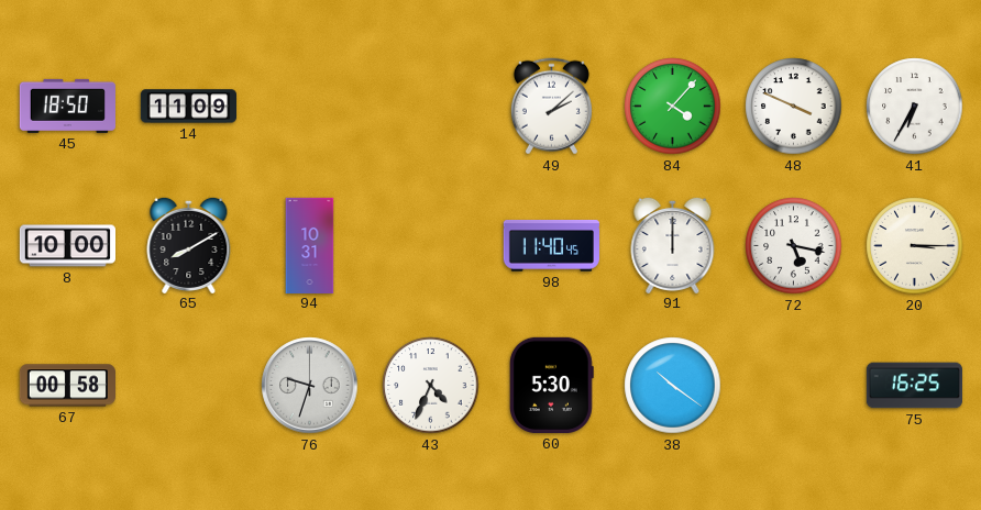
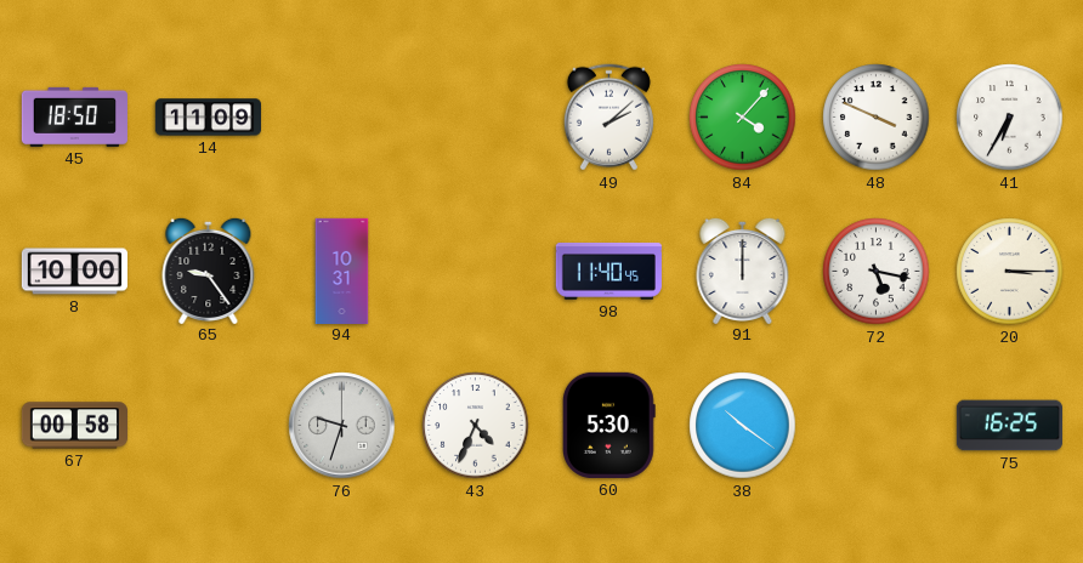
65: 8:10 -> 9:24 (209, 269)
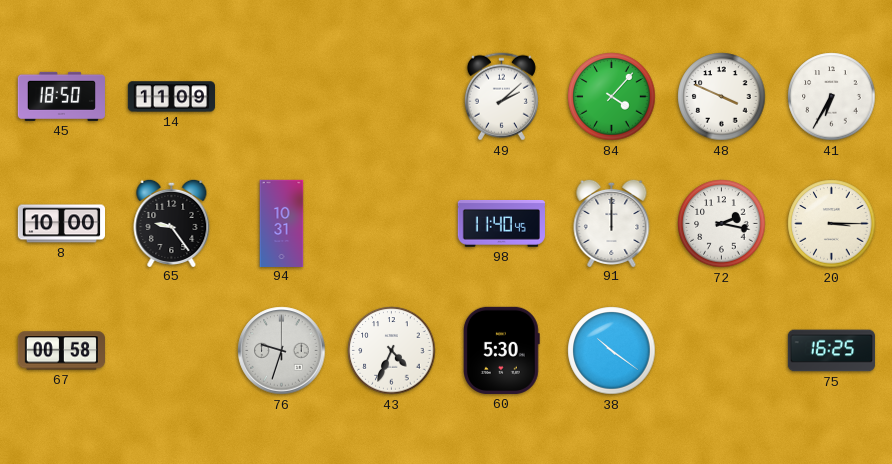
72: 5:17 -> 2:17 (722, 224)
